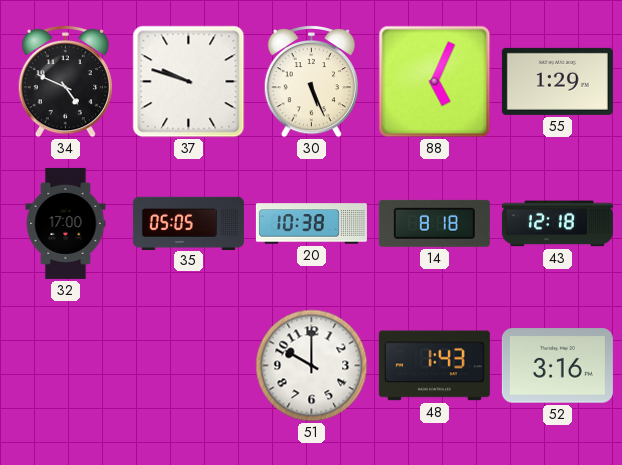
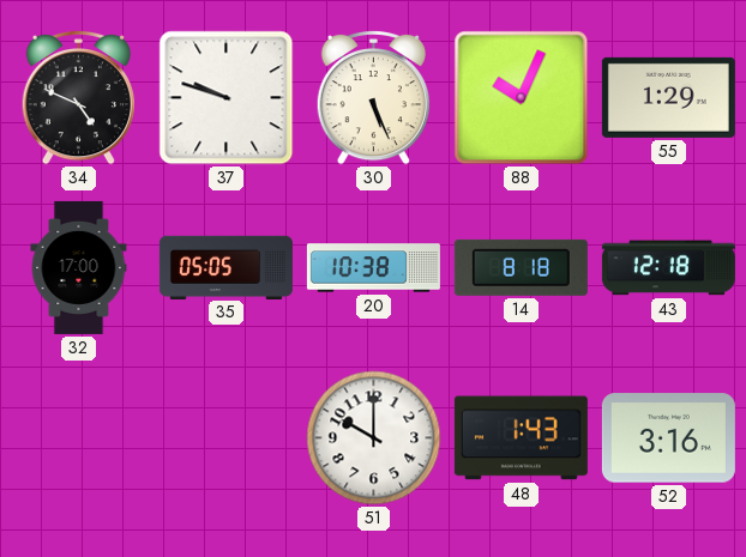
88: 5:04 -> 10:04 (522, 98)
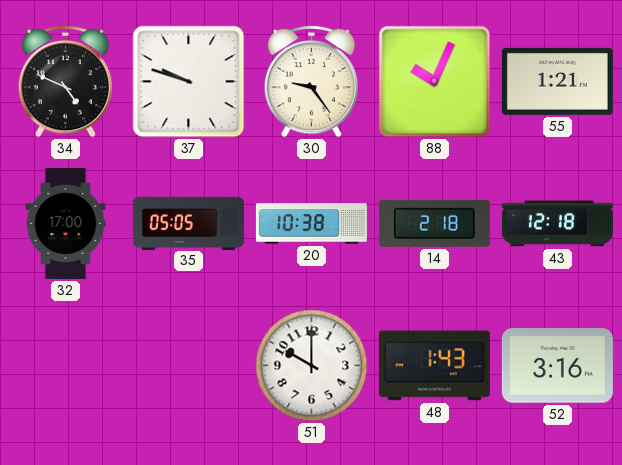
30: 5:26 -> 9:24 (311, 81)
55: 1:29 -> 1:21 (557, 81)
14: 8:18 -> 2:18 (434, 223)
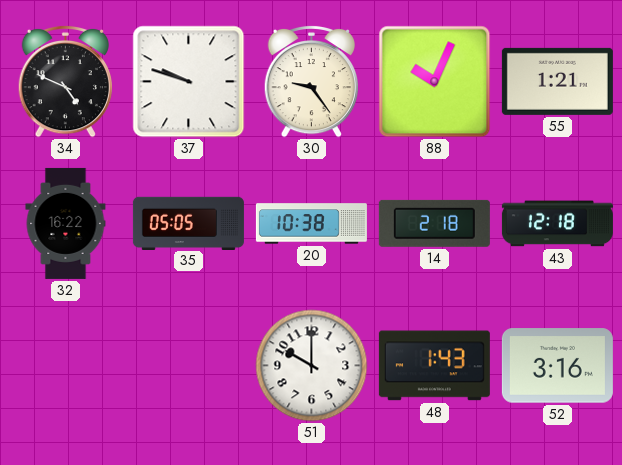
32: 17:00 -> 16:22 (66, 223)
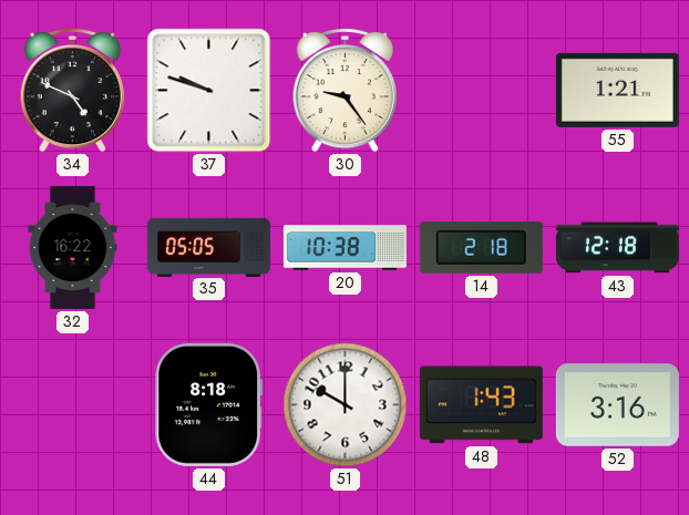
88: 10:04 -> none (435, 82)
44: none -> 8:18 (209, 404)
